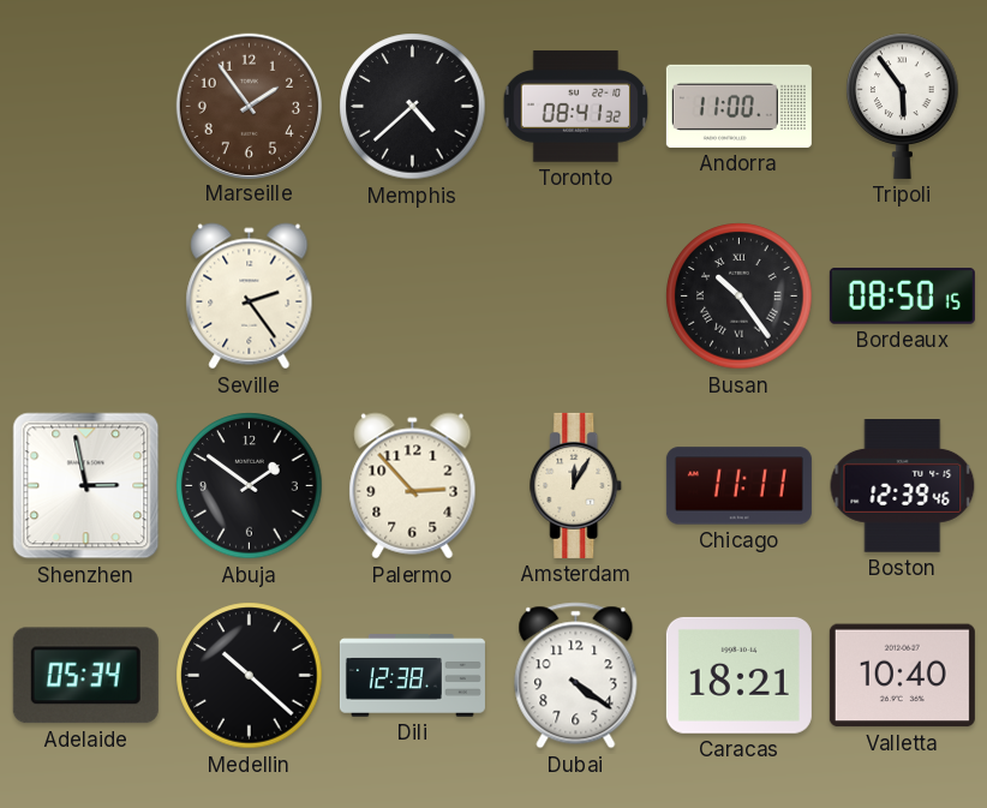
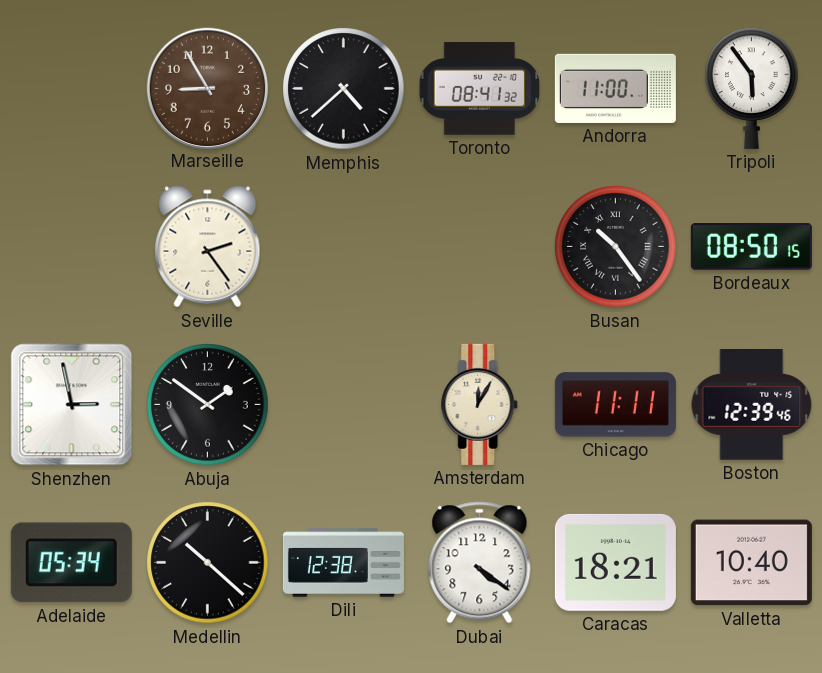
Marseille: 1:54 -> 8:55 (207, 88)
Palermo: 2:53 -> none (413, 486)
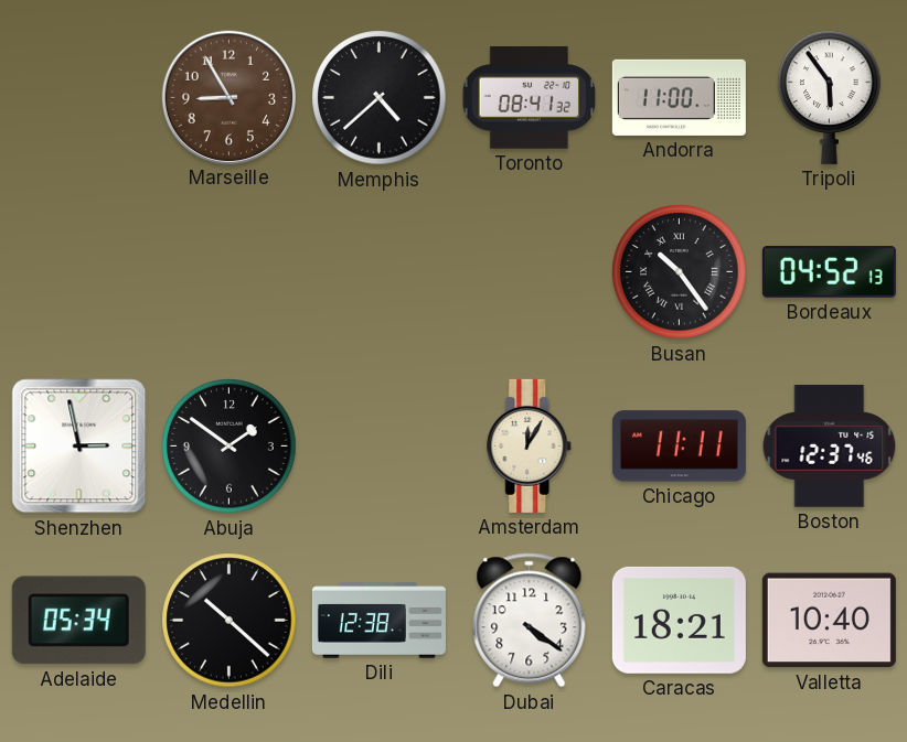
Seville: 2:24 -> none (208, 247)
Bordeaux: 08:50 -> 04:52 (829, 272)
Boston: 12:39 -> 12:37 (830, 447)
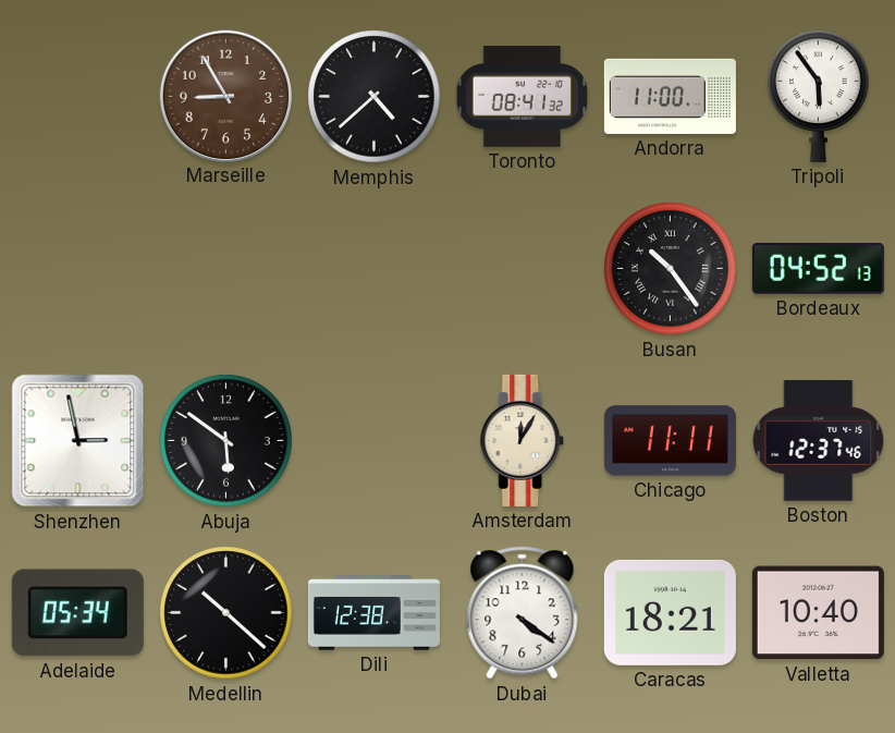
Abuja: 1:51 -> 5:51 (226, 441)
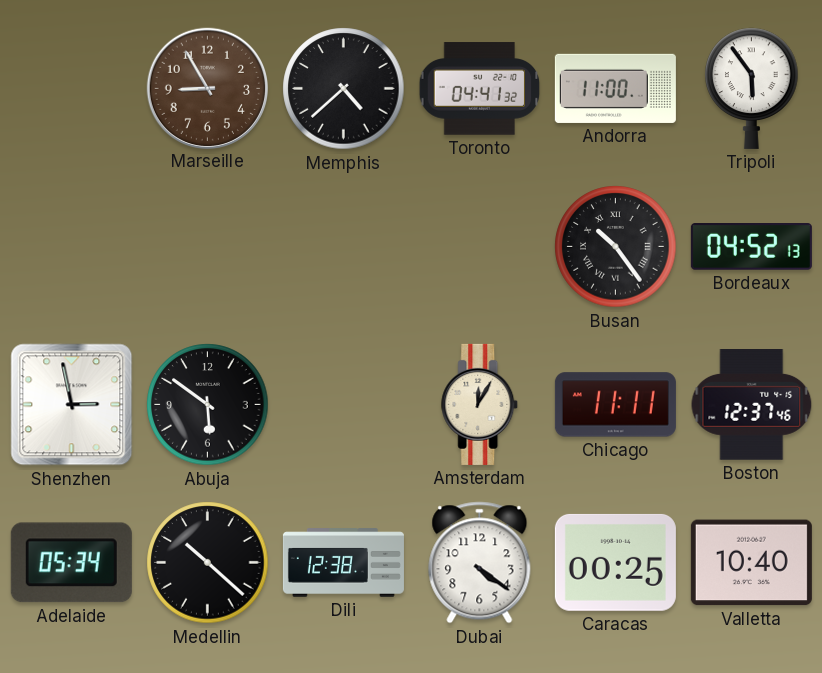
Toronto: 08:41 -> 04:41 (480, 89)
Caracas: 18:21 -> 00:25 (615, 562)
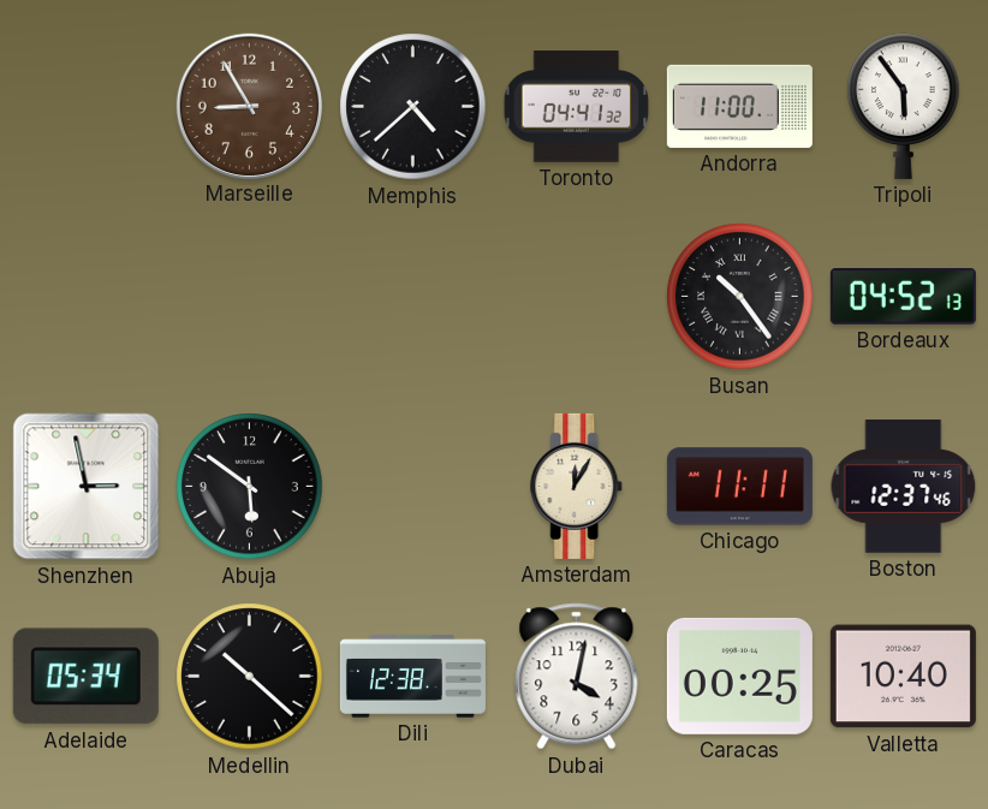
Dubai: 4:21 -> 4:02 (577, 677)
